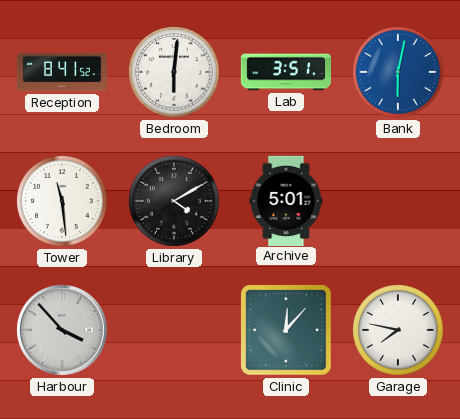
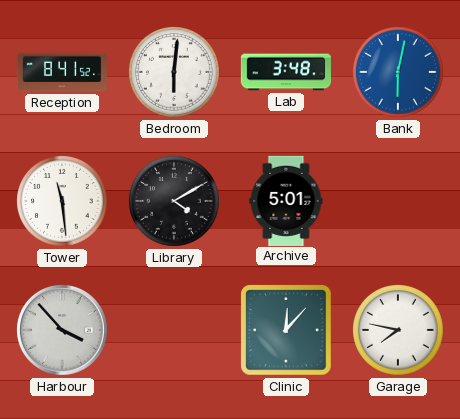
Lab: 3:51 -> 3:48 (285, 72)
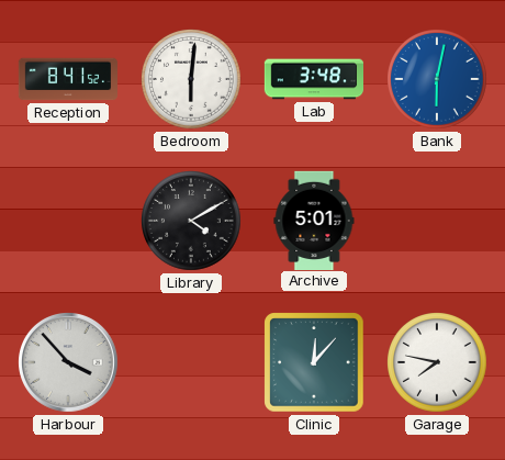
Tower: 11:29 -> none (63, 202)
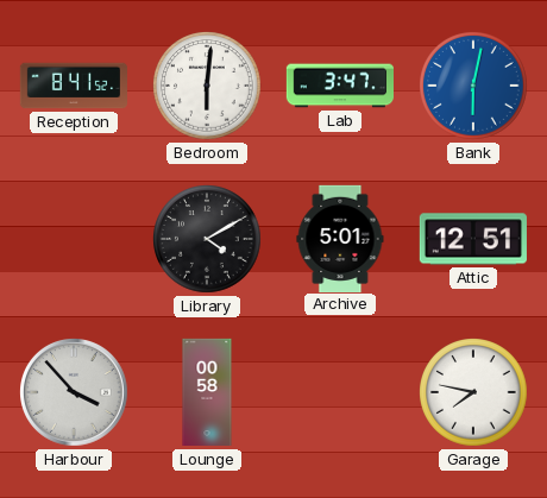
Lab: 3:48 -> 3:47 (339, 86)
Attic: none -> 12:51 (473, 239)
Lounge: none -> 00:58 (207, 392)
Clinic: 12:07 -> none (314, 362)
